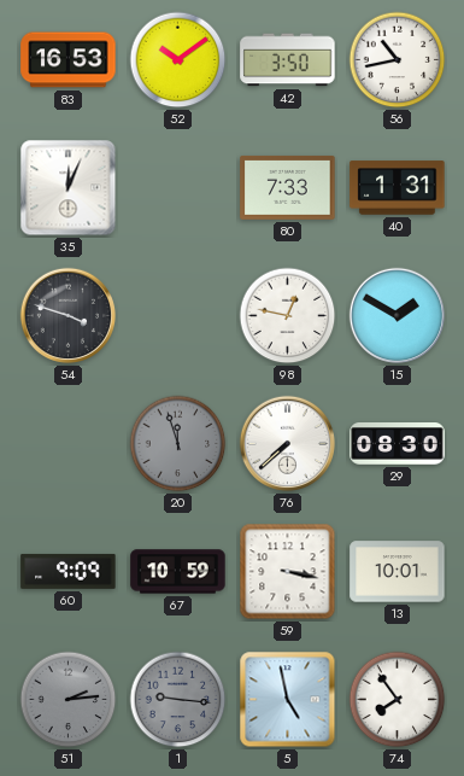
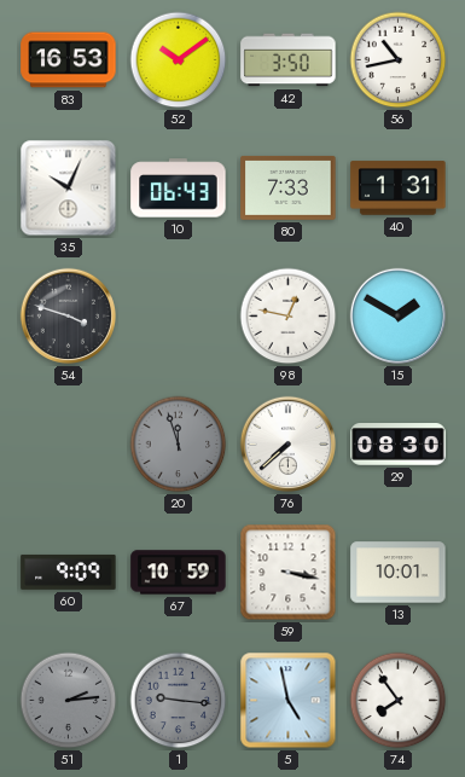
35: 12:04 -> 10:04 (69, 189)
10: none -> 06:43 (179, 189)
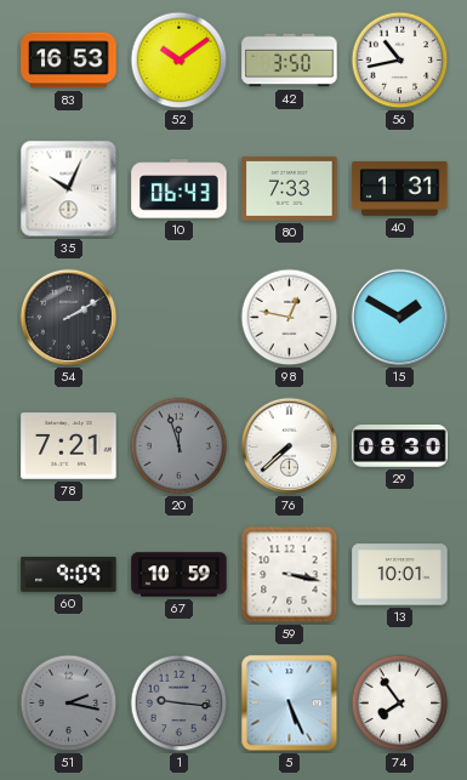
54: 3:48 -> 2:10 (69, 318)
78: none -> 7:21 (69, 446)
51: 2:14 -> 2:17 (69, 704)
5: 4:58 -> 5:26 (290, 704)
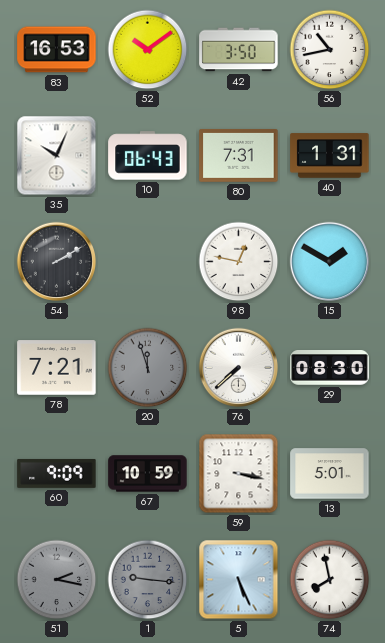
80: 7:33 -> 7:31 (239, 155)
13: 10:01 -> 5:01 (330, 474)
74: 7:54 -> 7:58 (330, 580)
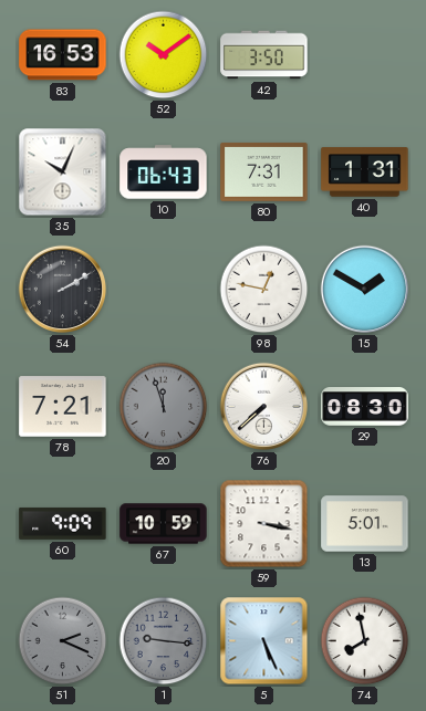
56: 10:43 -> none (330, 50)
51: 2:17 -> 2:19 (63, 641)
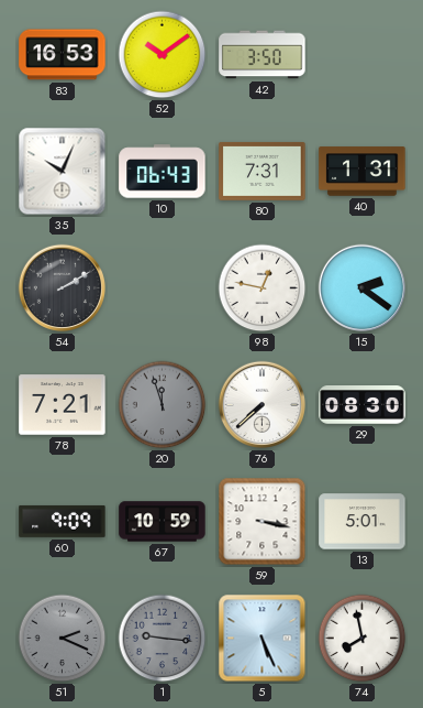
15: 1:50 -> 2:21 (363, 288)
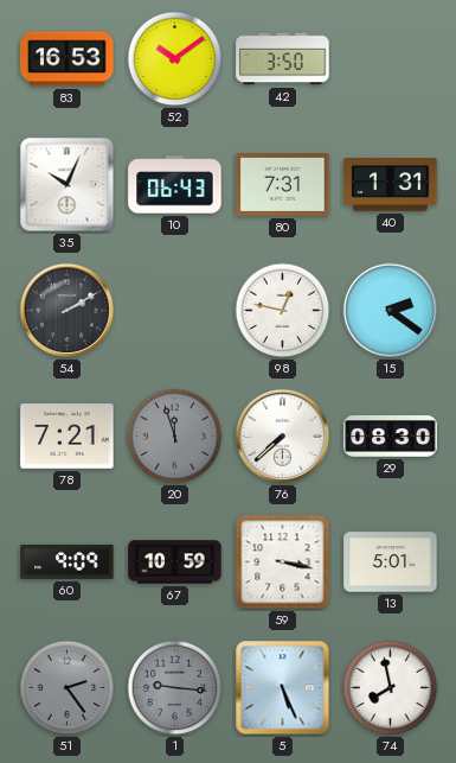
51: 2:19 -> 2:24 (68, 688)
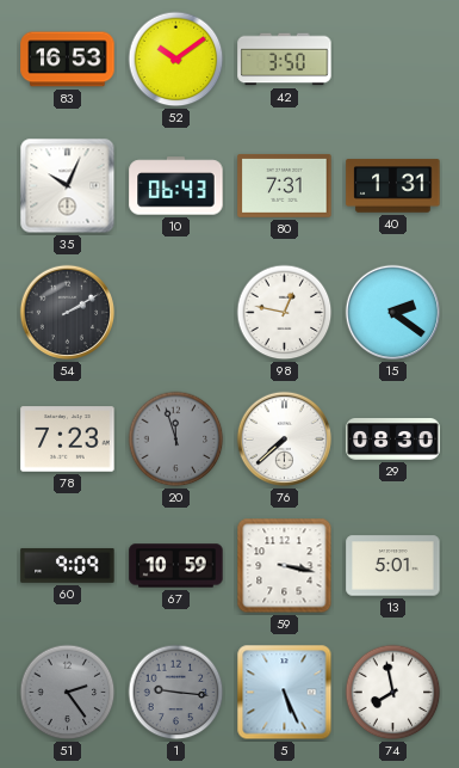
78: 7:21 -> 7:23 (68, 440)
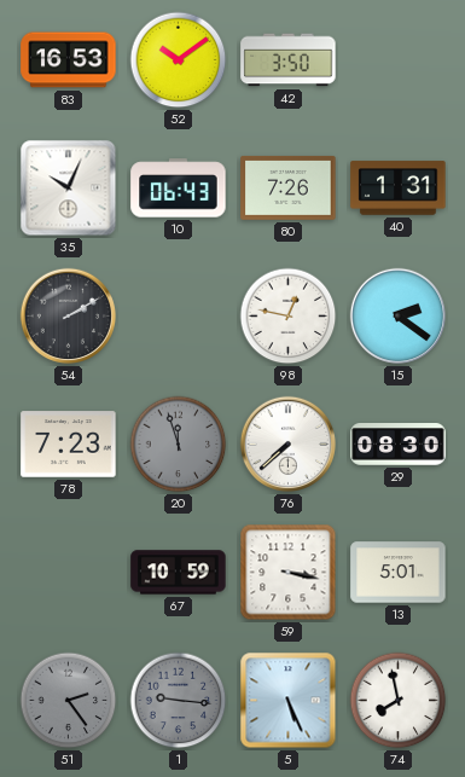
80: 7:31 -> 7:26 (289, 187)
60: 9:09 -> none (68, 565)
